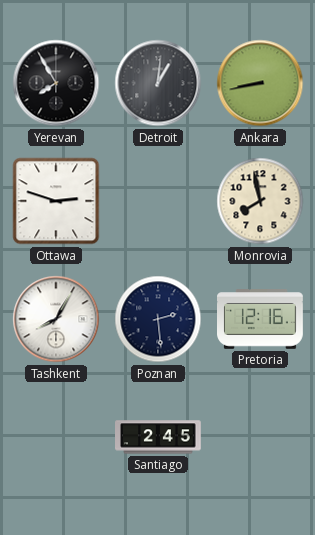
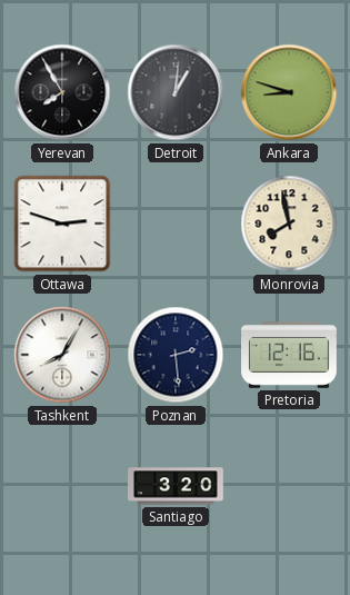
Ankara: 8:43 -> 8:48 (289, 92)
Santiago: 2:45 -> 3:20 (177, 486)
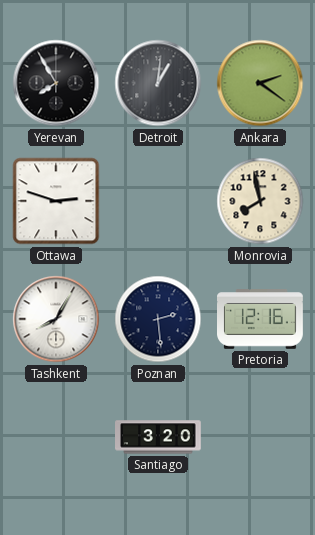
Ankara: 8:48 -> 2:21 (260, 83)
